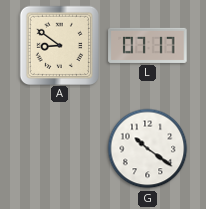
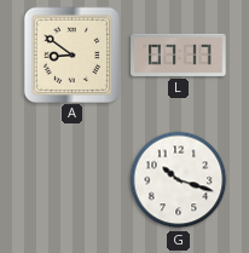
G: 10:21 -> 10:18 (179, 180)
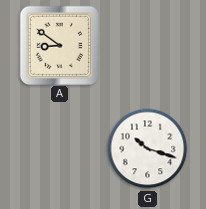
L: 07:17 -> none (179, 54)
